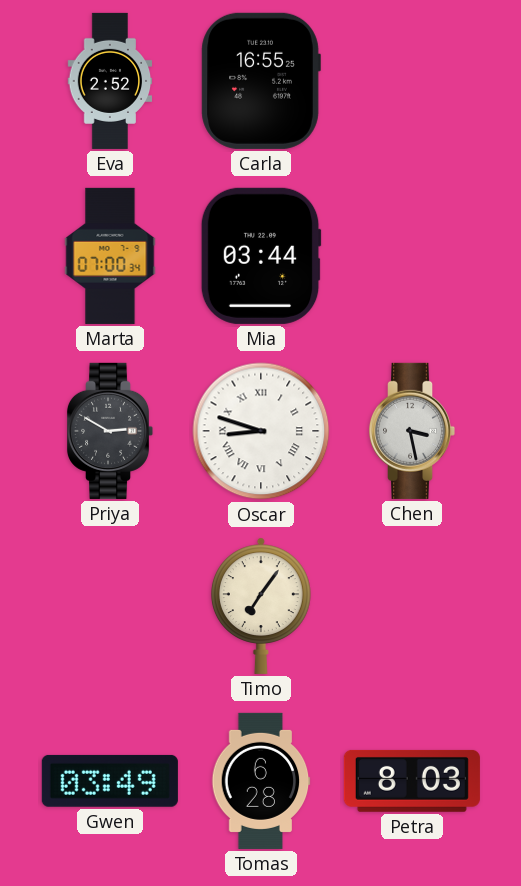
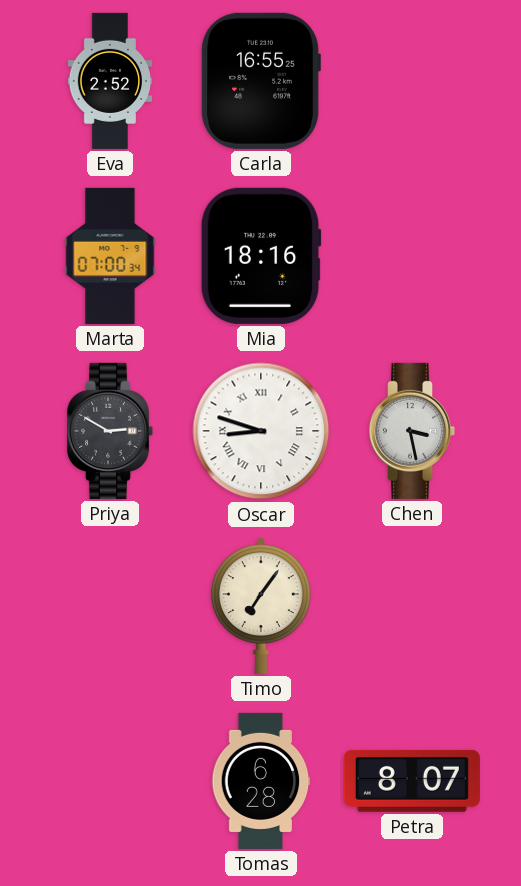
Mia: 03:44 -> 18:16 (261, 256)
Gwen: 03:49 -> none (110, 781)
Petra: 8:03 -> 8:07 (412, 781)
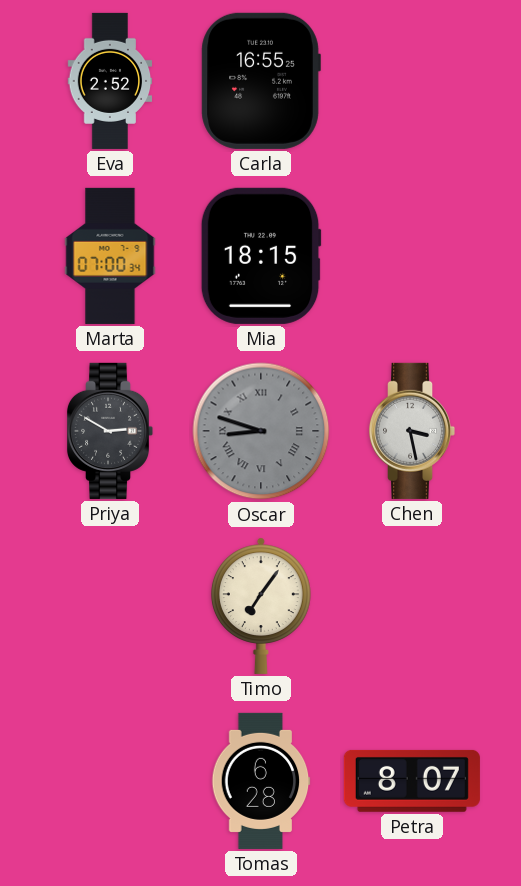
Mia: 18:16 -> 18:15 (261, 256)
Oscar dial: white -> grey (261, 431)
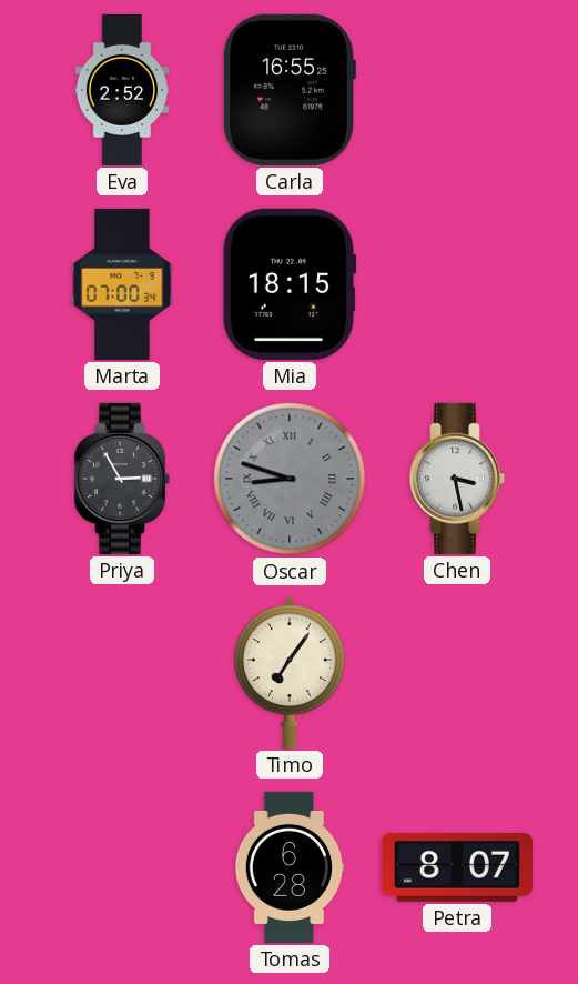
Priya: 2:50 -> 2:55 (122, 479)
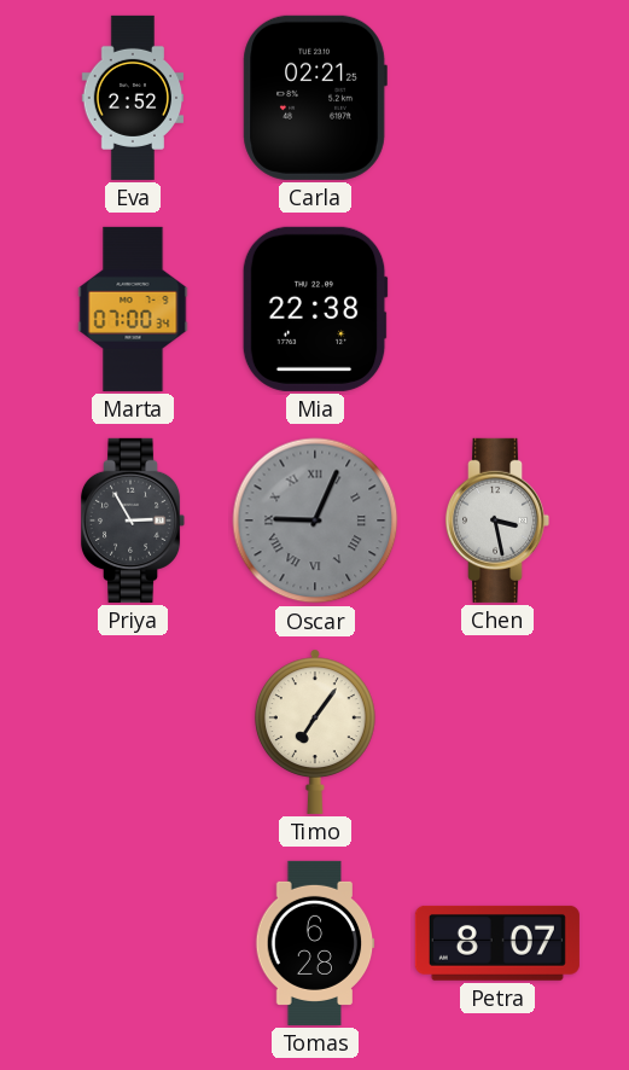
Carla: 16:55 -> 02:21 (315, 98)
Mia: 18:15 -> 22:38 (315, 309)
Oscar: 8:48 -> 9:04 (315, 521)
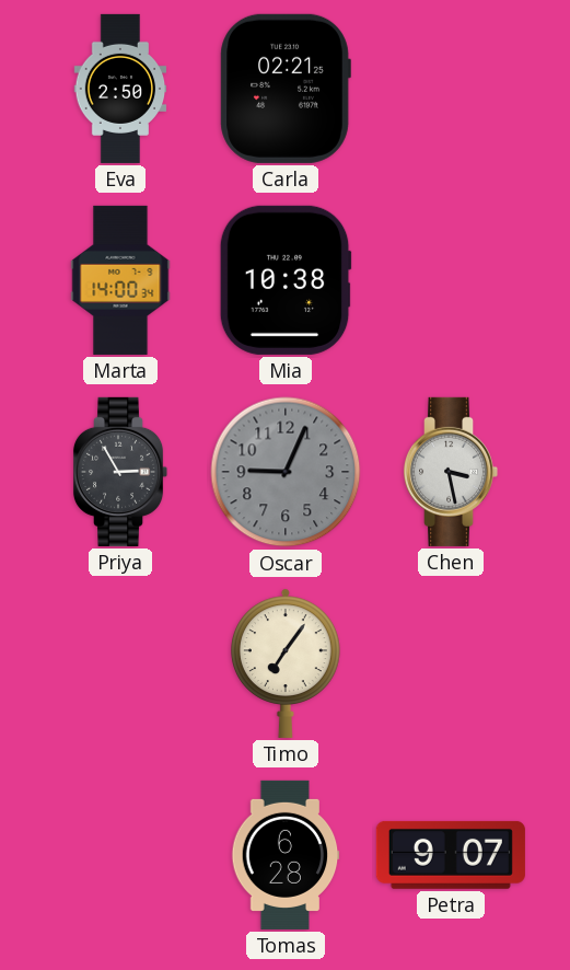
Eva: 2:52 -> 2:50 (120, 89)
Marta: 07:00 -> 14:00 (120, 280)
Mia: 22:38 -> 10:38 (286, 280)
Oscar numerals: Roman -> Arabic (286, 472)
Petra: 8:07 -> 9:07 (451, 855)
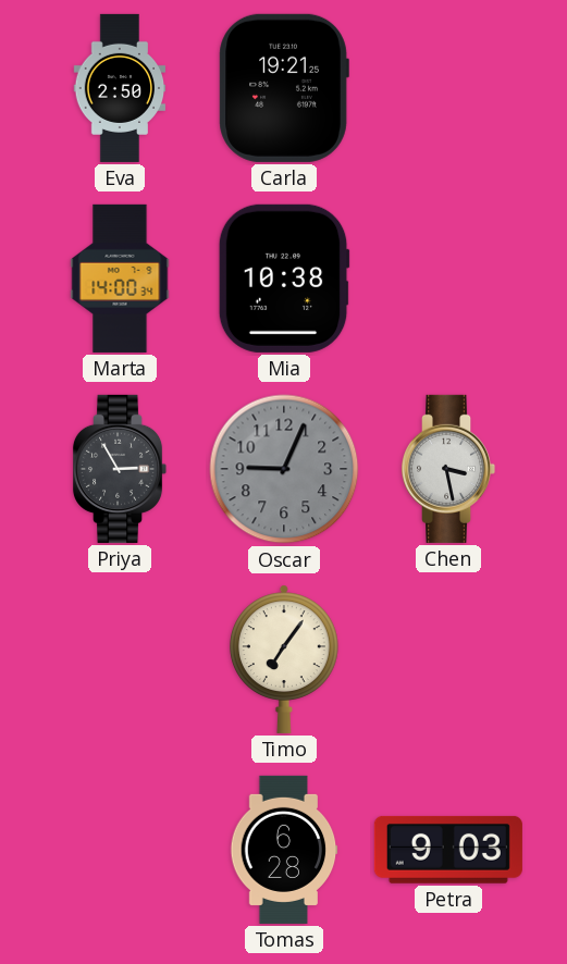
Carla: 02:21 -> 19:21 (284, 88)
Petra: 9:07 -> 9:03 (448, 850)
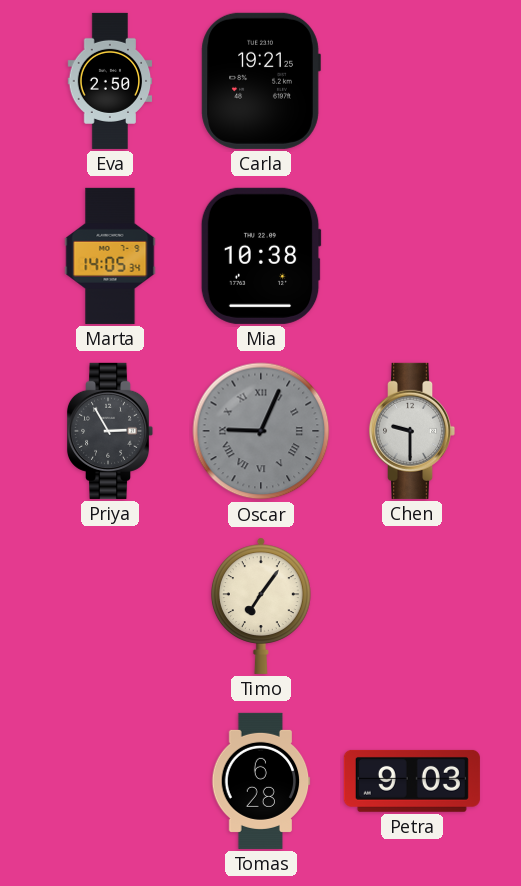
Marta: 14:00 -> 14:05 (110, 256)
Oscar numerals: Arabic -> Roman (261, 431)
Chen: 3:28 -> 9:30 (412, 431)
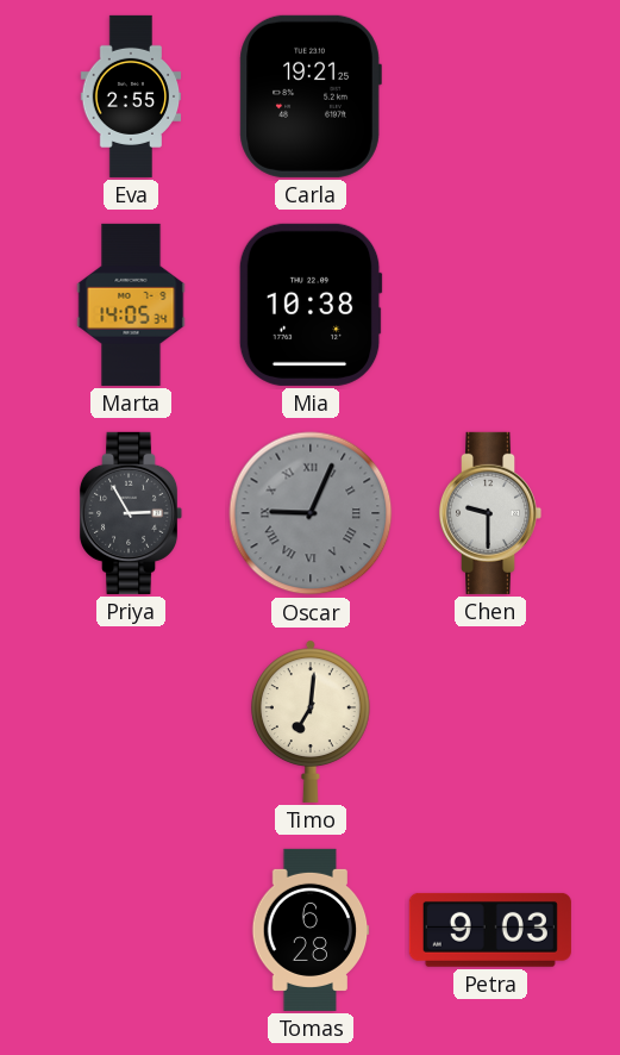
Eva: 2:50 -> 2:55 (131, 96)
Timo: 7:06 -> 7:01 (311, 722)
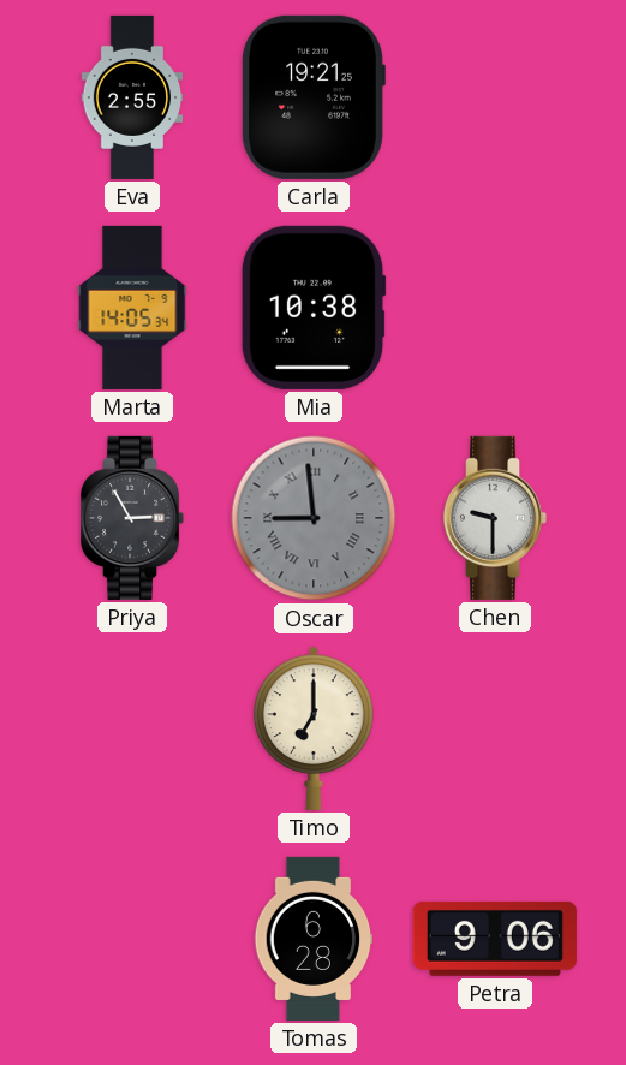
Oscar: 9:04 -> 8:59 (314, 518)
Timo: 7:01 -> 7:00 (314, 728)
Petra: 9:03 -> 9:06 (495, 939)
